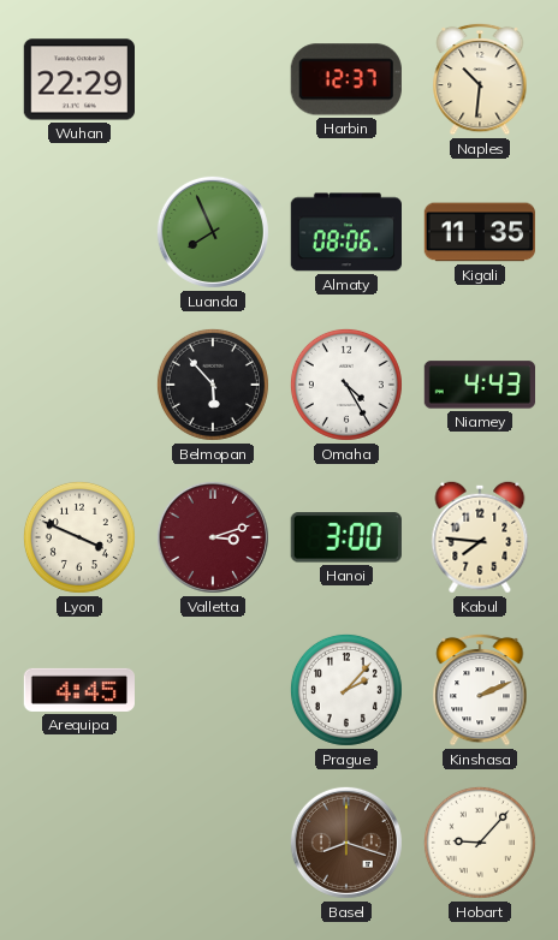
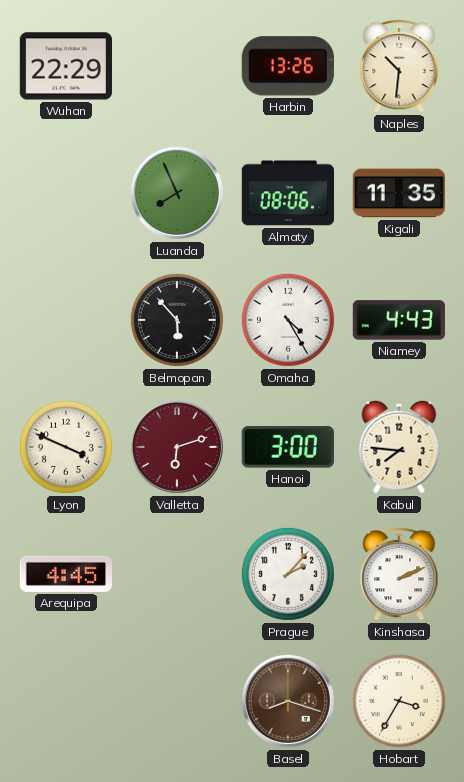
Harbin: 12:37 -> 13:26 (288, 66)
Valletta: 3:12 -> 6:12 (177, 447)
Hobart: 9:07 -> 3:35 (399, 701)
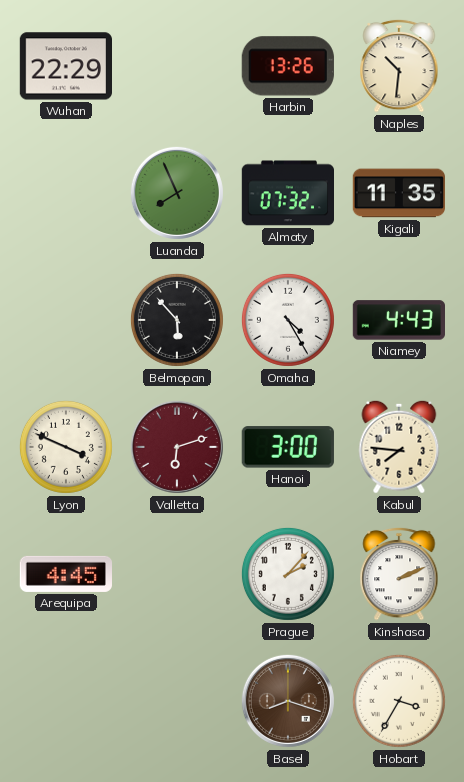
Almaty: 08:06 -> 07:32 (287, 193)
